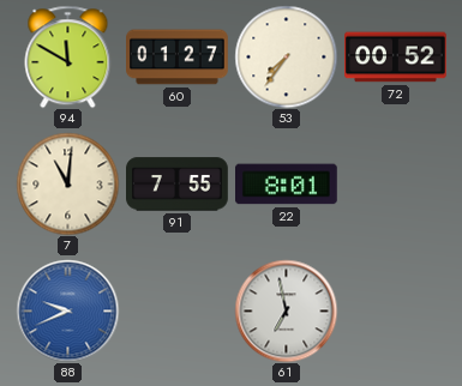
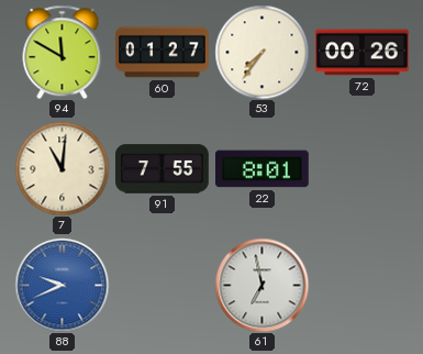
72: 00:52 -> 00:26 (363, 53)
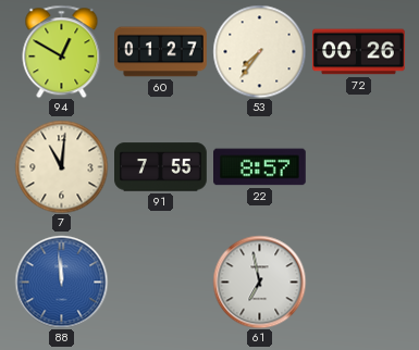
94: 11:50 -> 12:50 (62, 51)
22: 8:01 -> 8:57 (260, 167)
88: 9:41 -> 11:59 (61, 282)
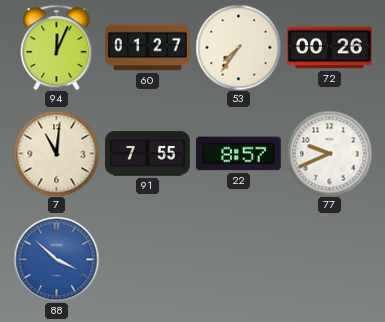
94: 12:50 -> 12:04 (57, 47)
77: none -> 9:41 (329, 153)
88: 11:59 -> 3:52 (56, 259)
61: 6:58 -> none (259, 282)
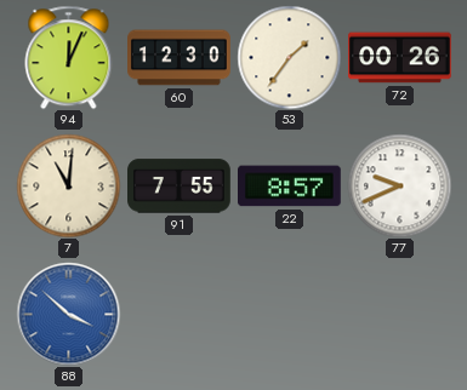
60: 01:27 -> 12:30 (180, 58)
53: 7:36 -> 1:36 (289, 57)
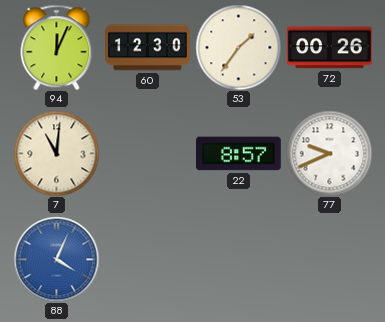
91: 7:55 -> none (180, 187)
88: 3:52 -> 4:04 (56, 259)
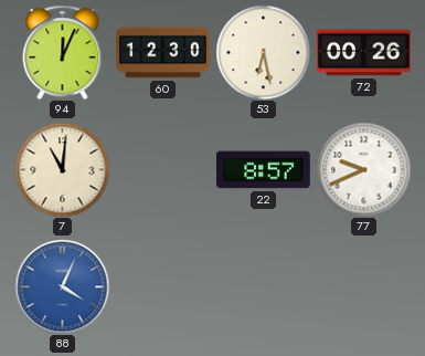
53: 1:36 -> 6:28 (263, 52)
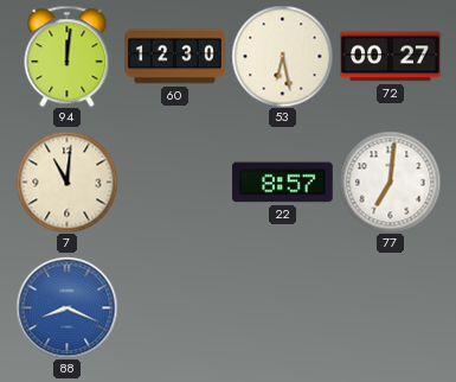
94: 12:04 -> 12:01 (68, 56)
72: 00:26 -> 00:27 (391, 57)
77: 9:41 -> 7:01 (390, 182)
88: 4:04 -> 8:19 (66, 307)
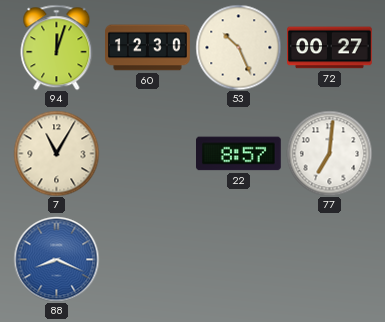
94: 12:01 -> 12:03 (57, 47)
53: 6:28 -> 10:26 (238, 47)
7: 11:01 -> 11:05 (56, 153)
